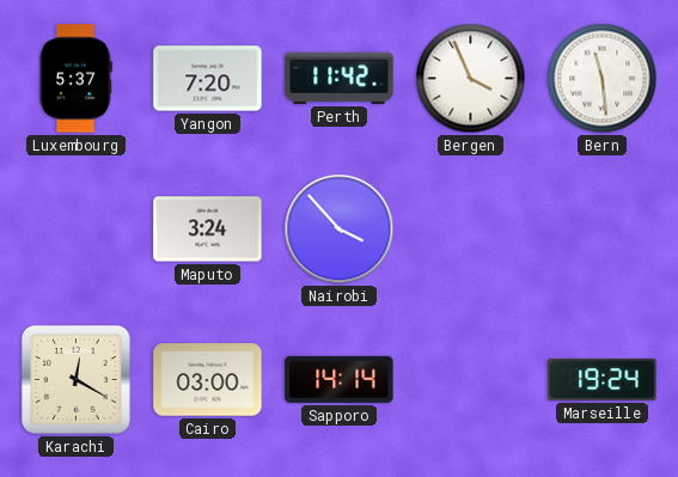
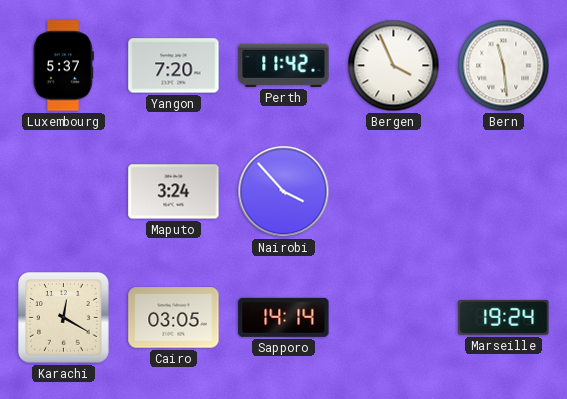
Cairo: 03:00 -> 03:05 (174, 318)
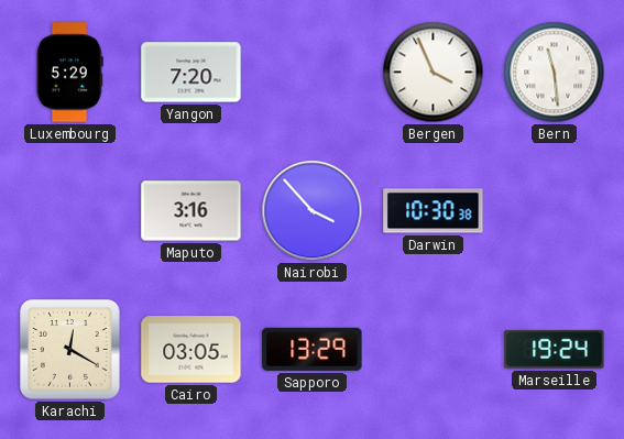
Luxembourg: 5:37 -> 5:29 (69, 73)
Perth: 11:42 -> none (284, 65)
Maputo: 3:24 -> 3:16 (191, 211)
Darwin: none -> 10:30 (434, 211)
Sapporo: 14:14 -> 13:29 (313, 349)
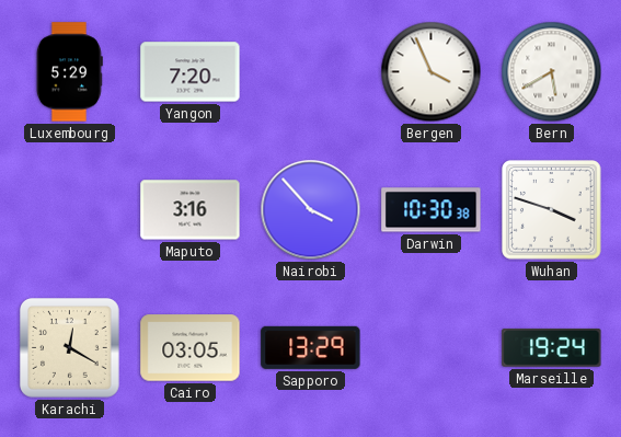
Bern: 11:29 -> 5:40 (552, 72)
Wuhan: none -> 3:48 (552, 210)
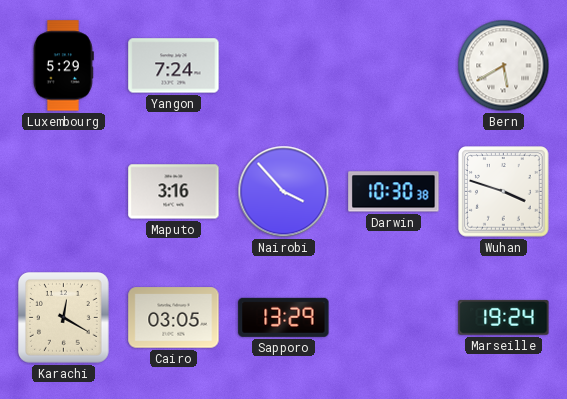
Yangon: 7:20 -> 7:24 (174, 66)
Bergen: 3:56 -> none (432, 72)
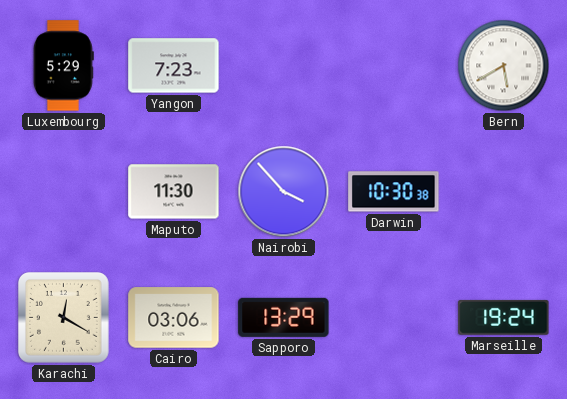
Yangon: 7:24 -> 7:23 (174, 66)
Maputo: 3:16 -> 11:30 (174, 192)
Wuhan: 3:48 -> none (504, 192)
Cairo: 03:05 -> 03:06 (174, 318)
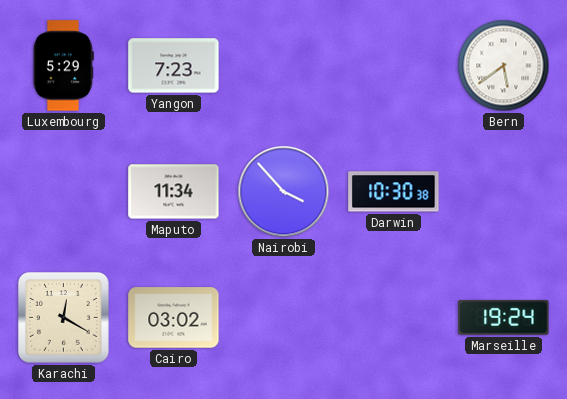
Bern: 5:40 -> 5:39 (504, 66)
Maputo: 11:30 -> 11:34 (174, 192)
Cairo: 03:06 -> 03:02 (174, 318)
Sapporo: 13:29 -> none (284, 317)
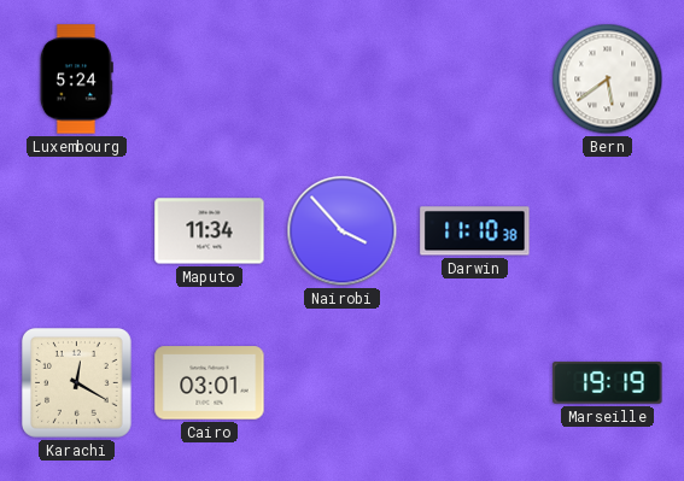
Luxembourg: 5:29 -> 5:24 (76, 80)
Yangon: 7:23 -> none (174, 66)
Darwin: 10:30 -> 11:10 (475, 231)
Cairo: 03:02 -> 03:01 (210, 383)
Marseille: 19:24 -> 19:19 (608, 382)
